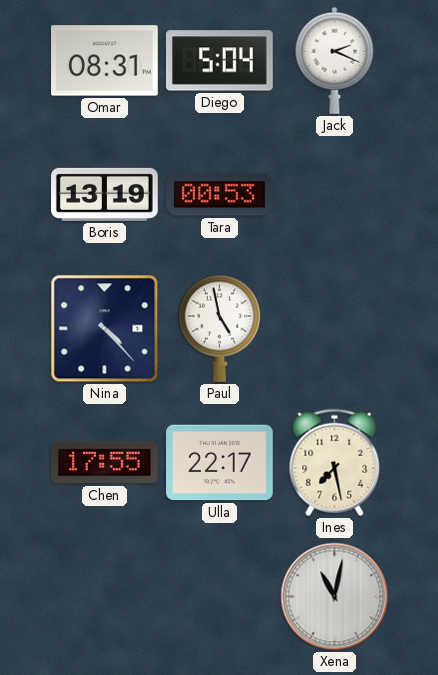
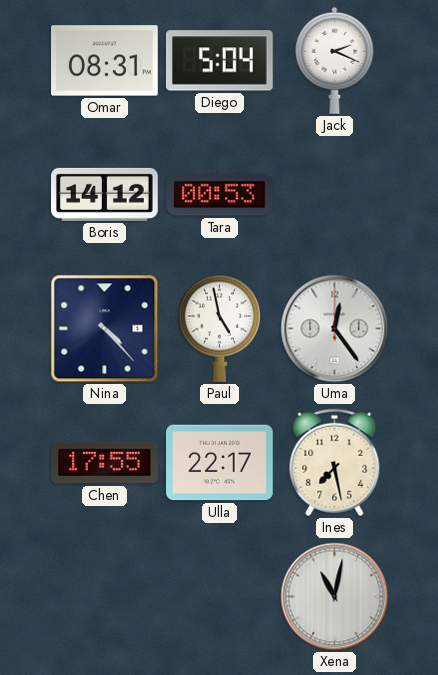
Boris: 13:19 -> 14:12 (105, 194)
Uma: none -> 12:24 (335, 329)
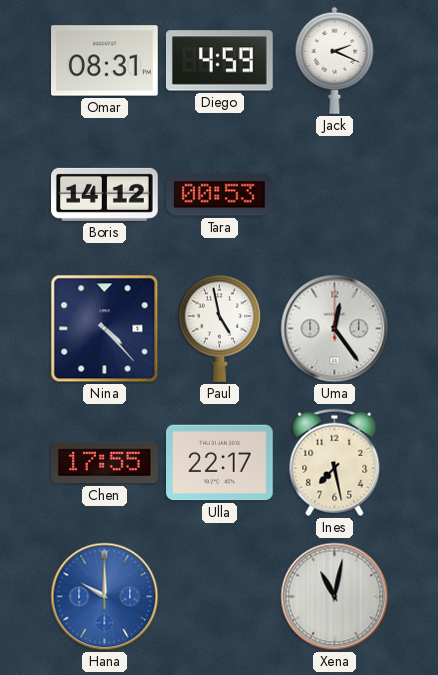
Diego: 5:04 -> 4:59 (219, 61)
Hana: none -> 10:00 (105, 597)
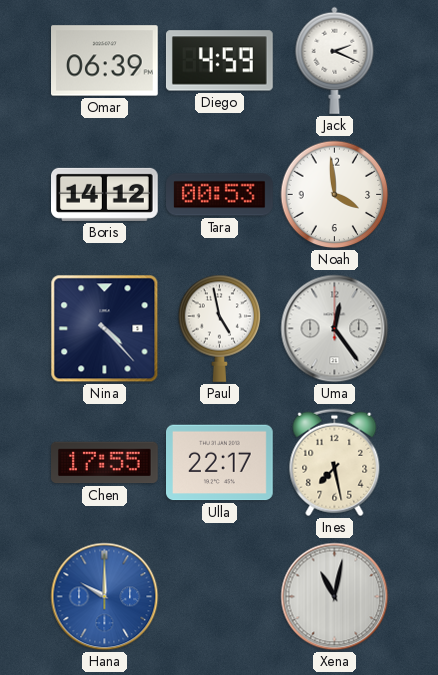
Omar: 08:31 -> 06:39 (105, 61)
Noah: none -> 3:59 (335, 195)
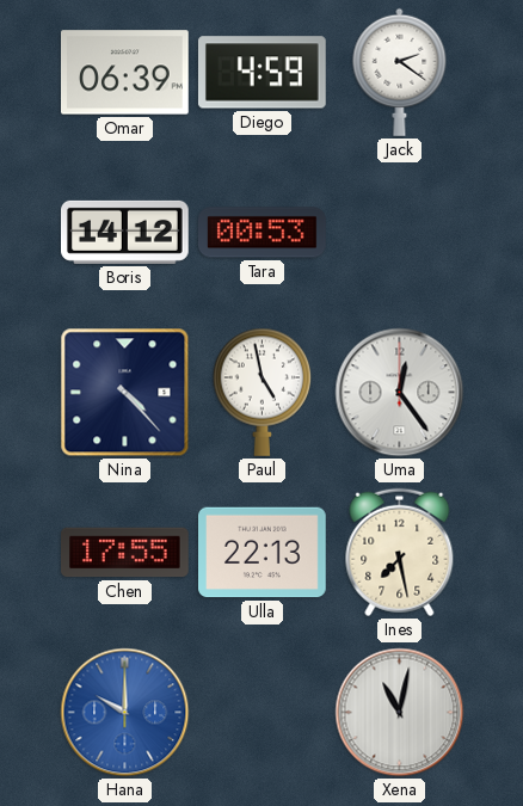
Jack: 2:19 -> 2:21 (400, 72)
Noah: 3:59 -> none (335, 195)
Ulla: 22:17 -> 22:13 (263, 553)
